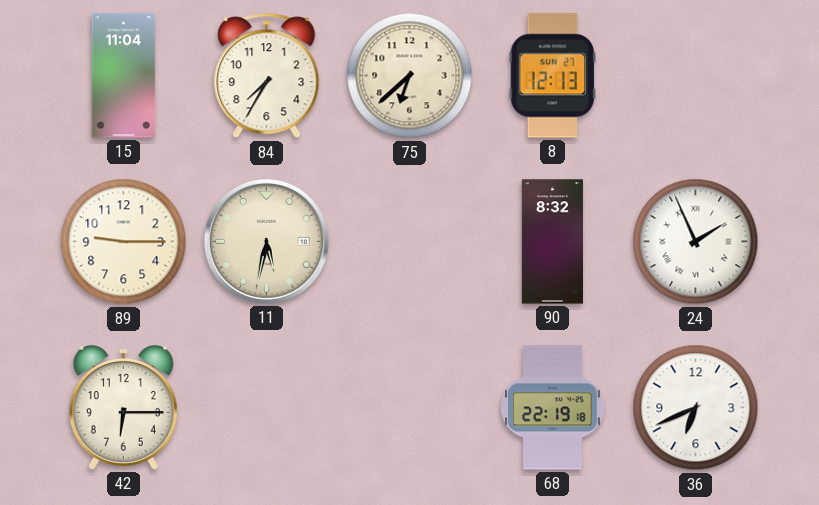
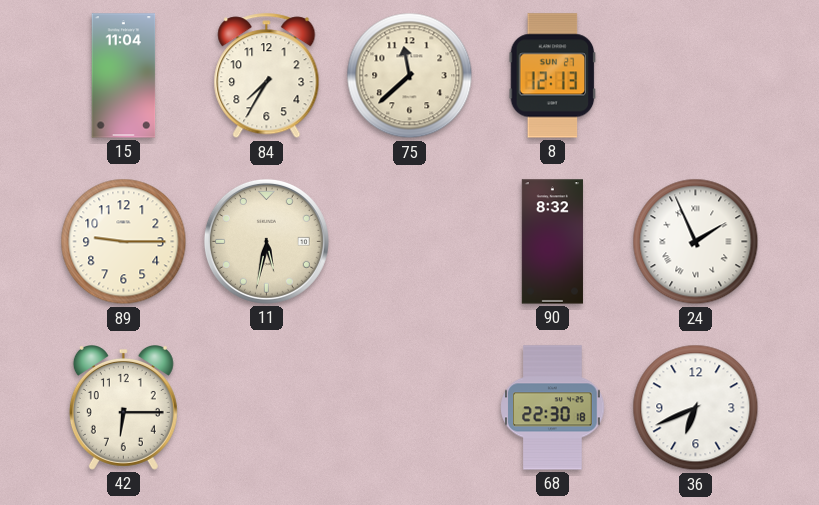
75: 6:38 -> 11:38 (410, 76)
68: 22:19 -> 22:30 (553, 408)
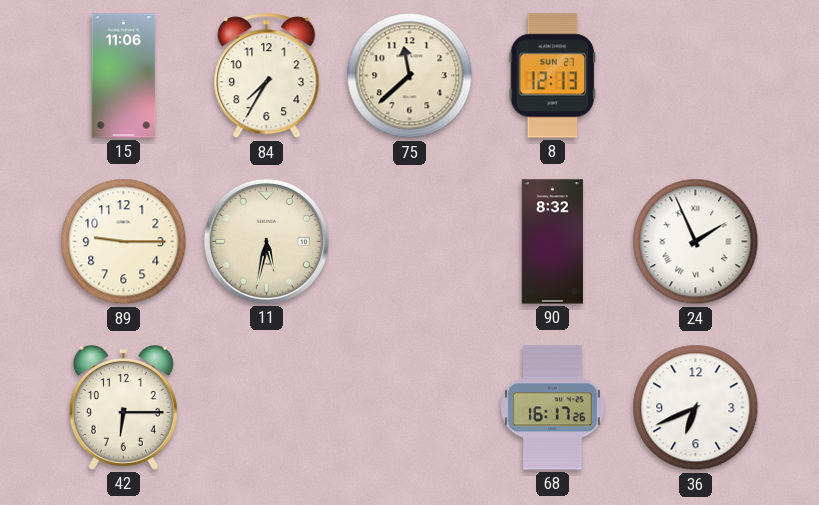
15: 11:04 -> 11:06 (124, 76)
68: 22:30 -> 16:17 (553, 408)
